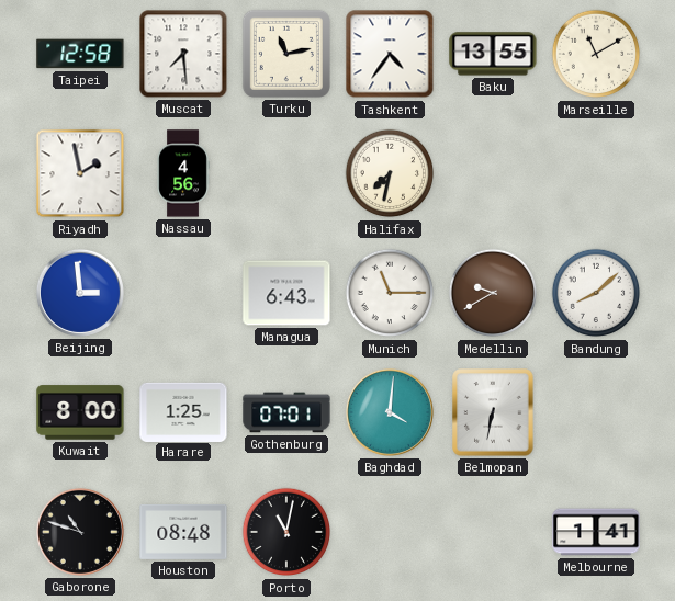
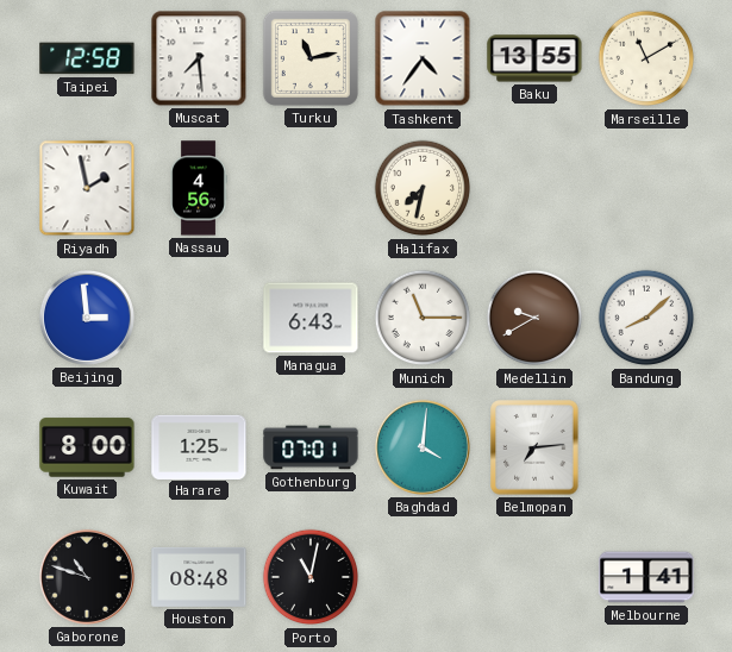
Belmopan: 6:32 -> 7:14 (534, 447)
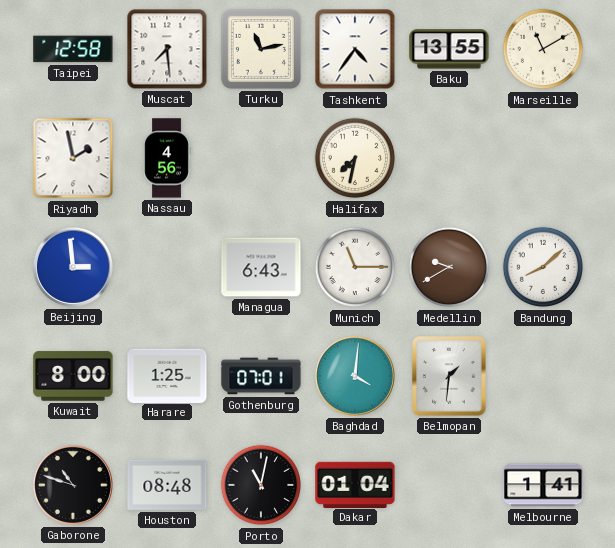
Belmopan: 7:14 -> 1:31 (449, 376)
Dakar: none -> 01:04 (355, 484)
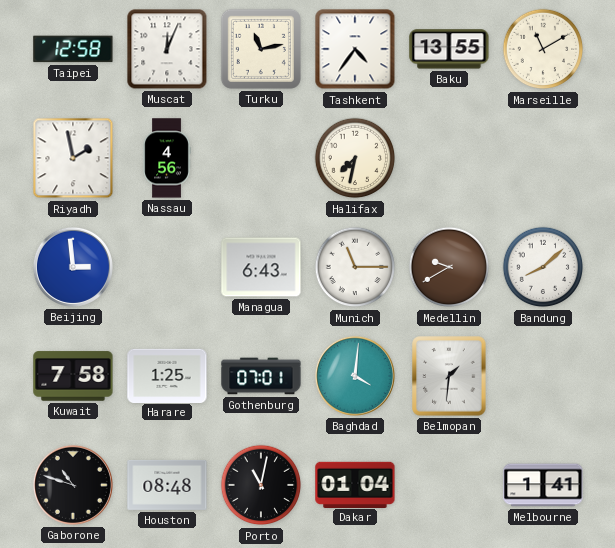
Muscat: 7:29 -> 12:04 (167, 49)
Kuwait: 8:00 -> 7:58 (73, 376)
